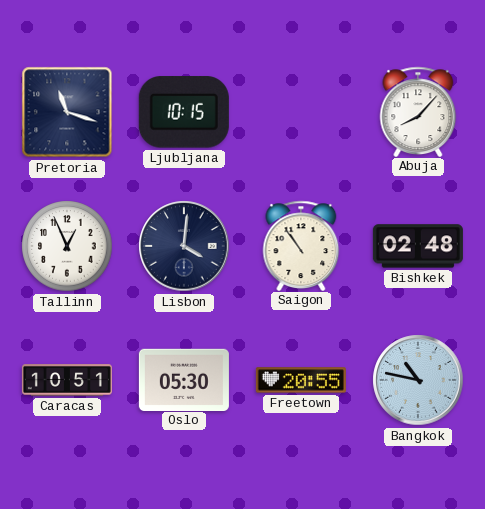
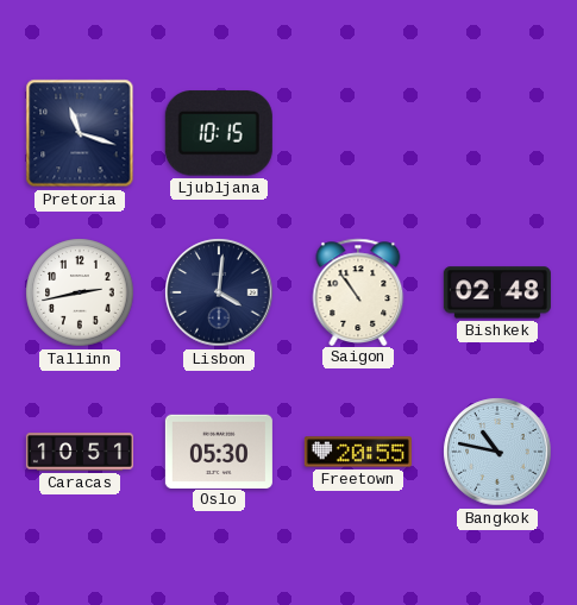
Abuja: 8:07 -> none (418, 111)
Tallinn: 12:56 -> 2:43 (80, 292)
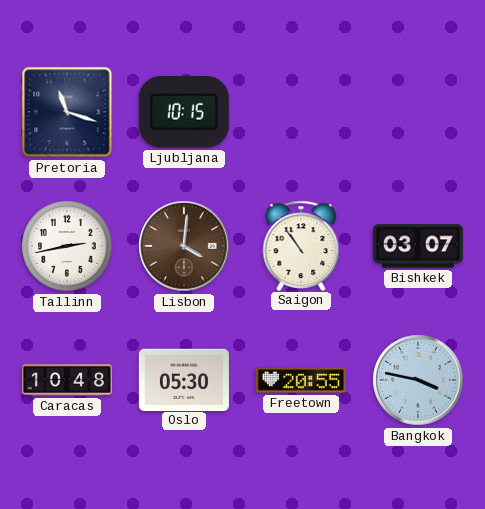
Lisbon dial: navy -> brown (184, 246)
Bishkek: 02:48 -> 03:07 (418, 246)
Caracas: 10:51 -> 10:48 (67, 380)
Bangkok: 10:47 -> 3:47 (418, 380)
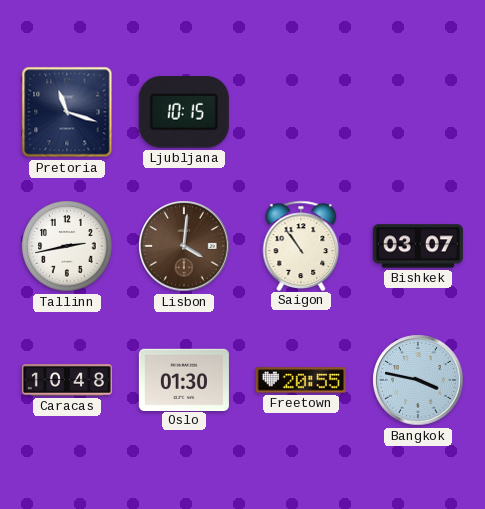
Oslo: 05:30 -> 01:30 (184, 379)
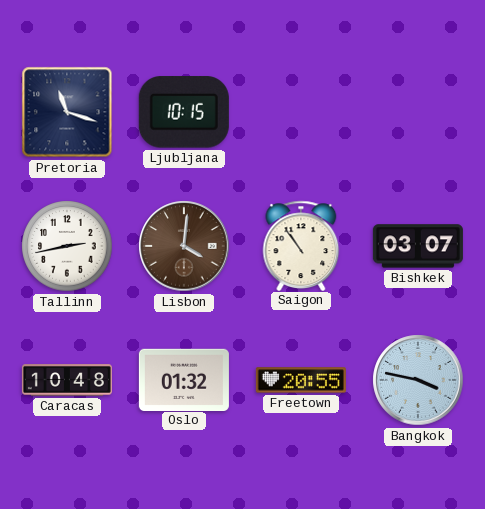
Oslo: 01:30 -> 01:32 (184, 379)
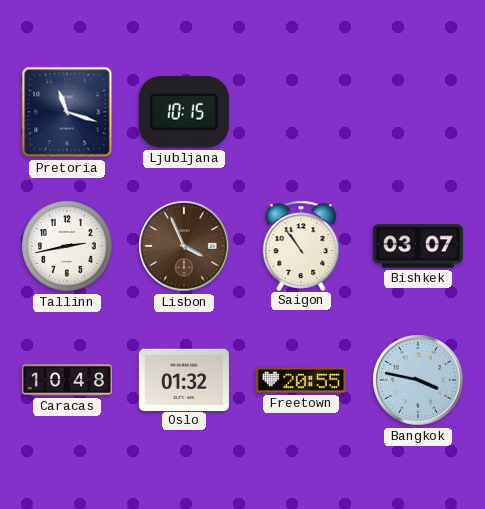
Lisbon: 4:01 -> 3:56 (184, 246)
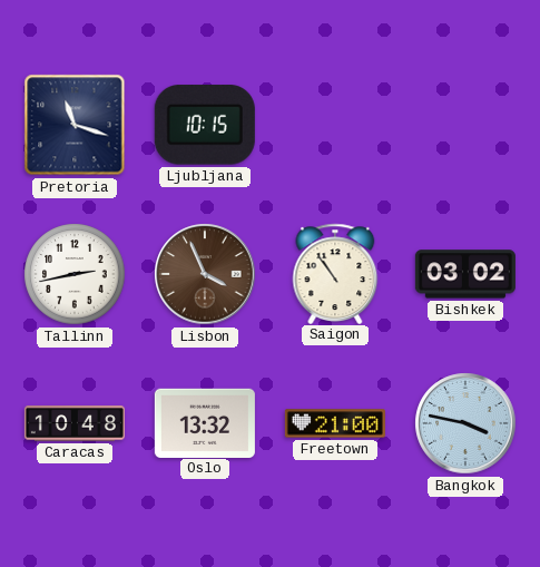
Bishkek: 03:07 -> 03:02 (465, 274)
Oslo: 01:32 -> 13:32 (205, 422)
Freetown: 20:55 -> 21:00 (335, 423)
